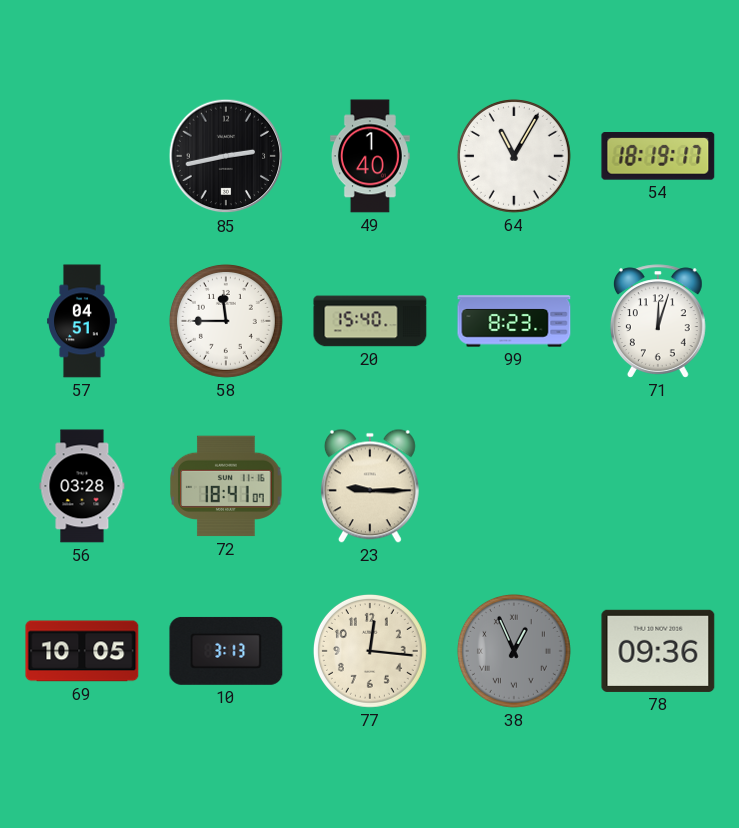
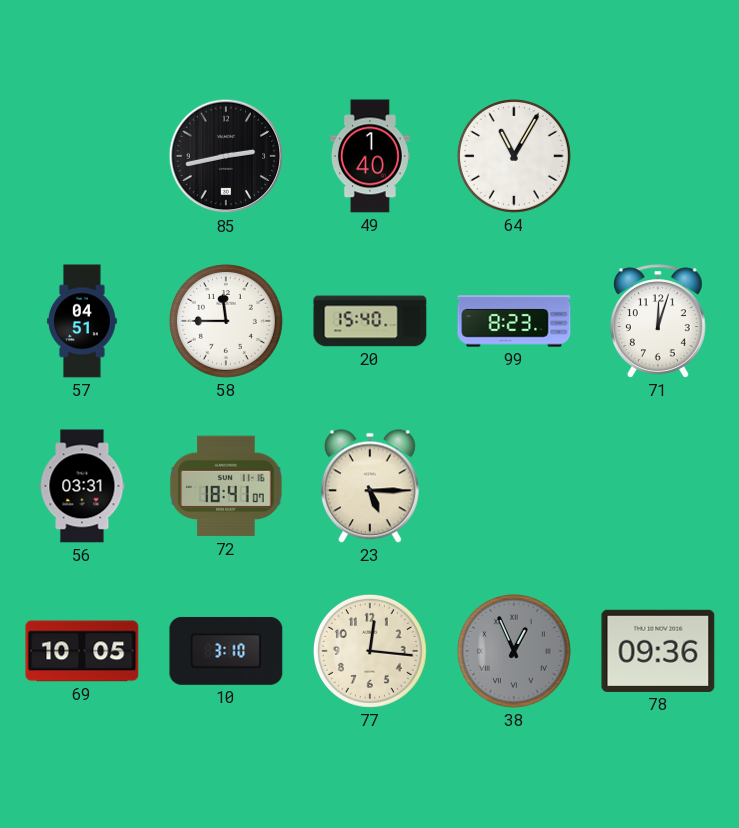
54: 18:19 -> none (658, 156)
56: 03:28 -> 03:31 (82, 486)
23: 9:15 -> 5:15 (370, 486)
10: 3:13 -> 3:10 (226, 651)
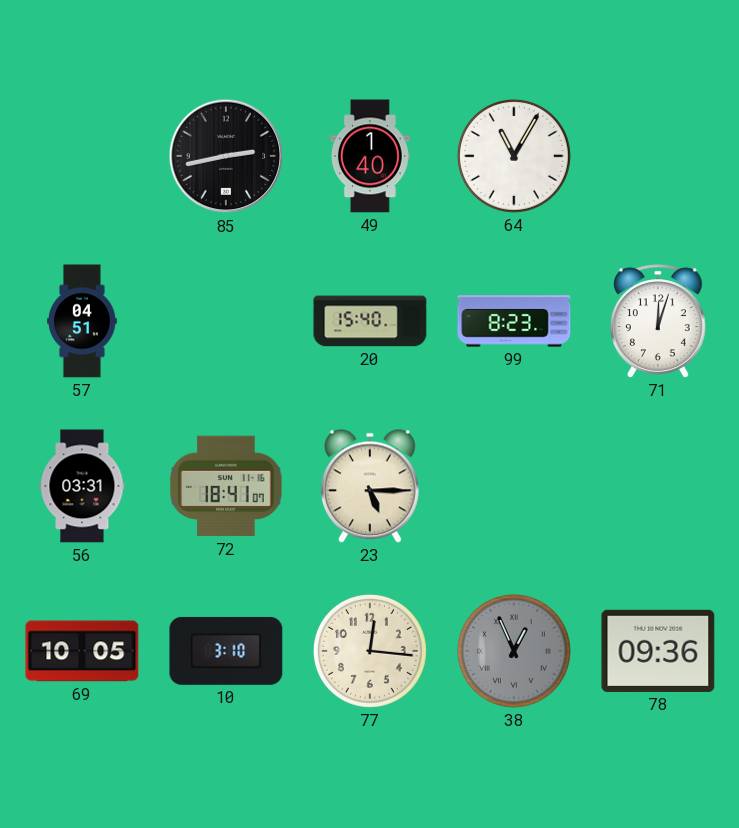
58: 11:45 -> none (226, 321)
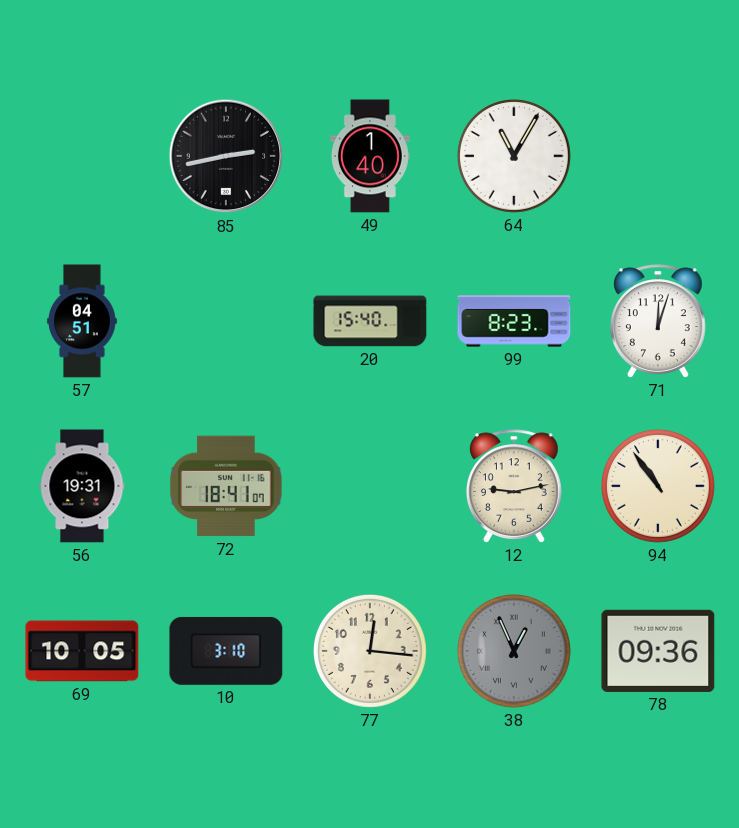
56: 03:31 -> 19:31 (82, 486)
23: 5:15 -> none (370, 486)
12: none -> 9:13 (514, 486)
94: none -> 10:54 (658, 486)
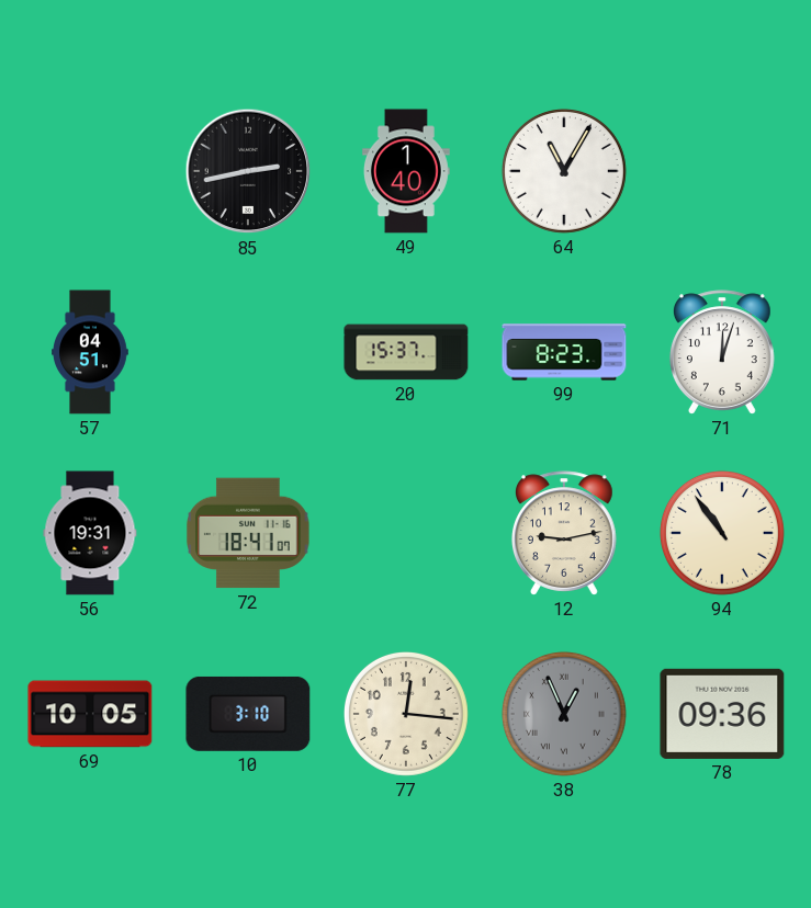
20: 15:40 -> 15:37 (406, 352)
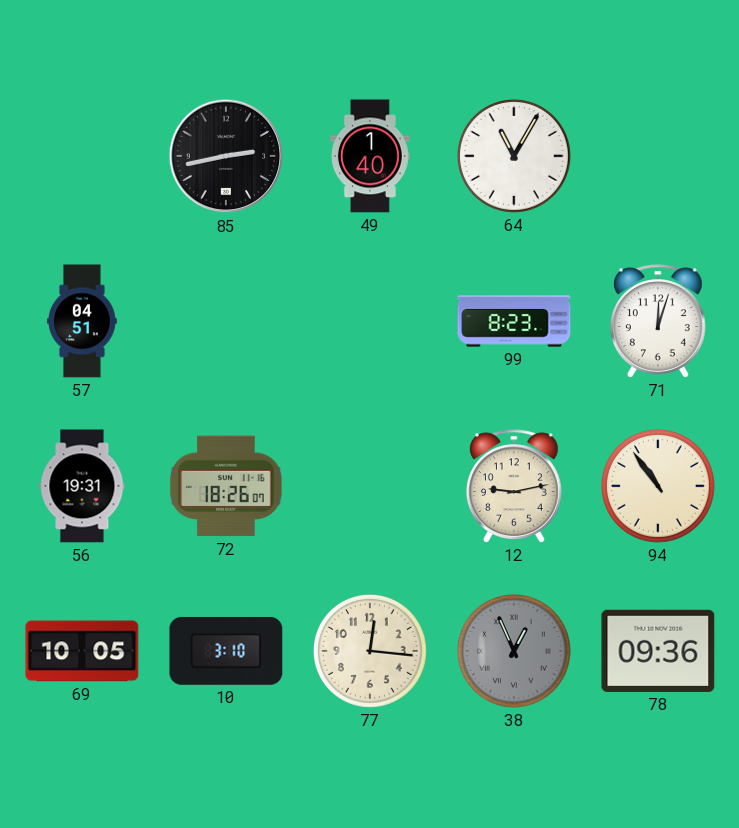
20: 15:37 -> none (406, 352)
72: 18:41 -> 18:26 (226, 486)
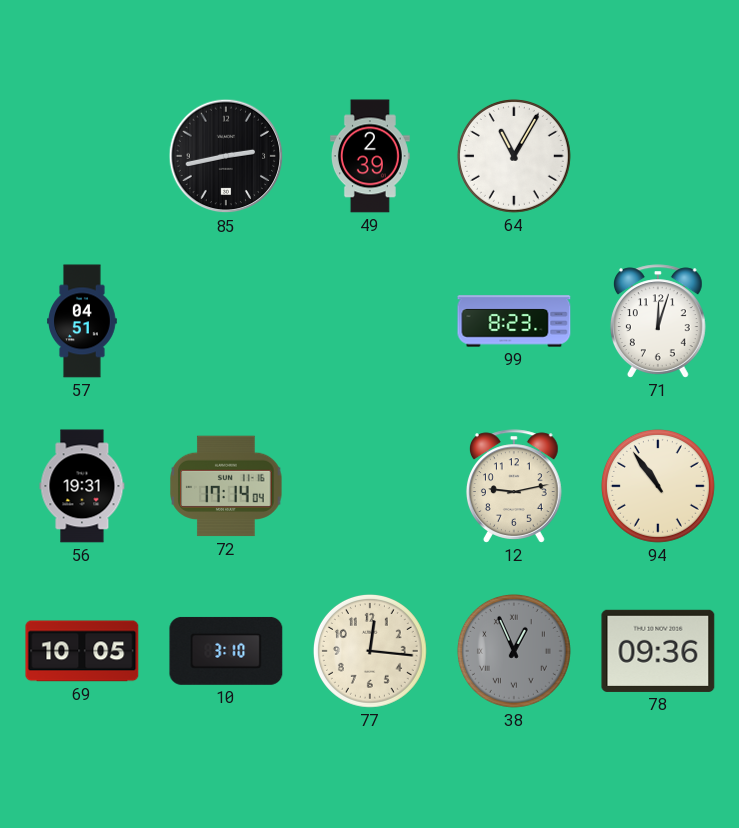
49: 1:40 -> 2:39 (370, 156)
72: 18:26 -> 17:14 (226, 486)
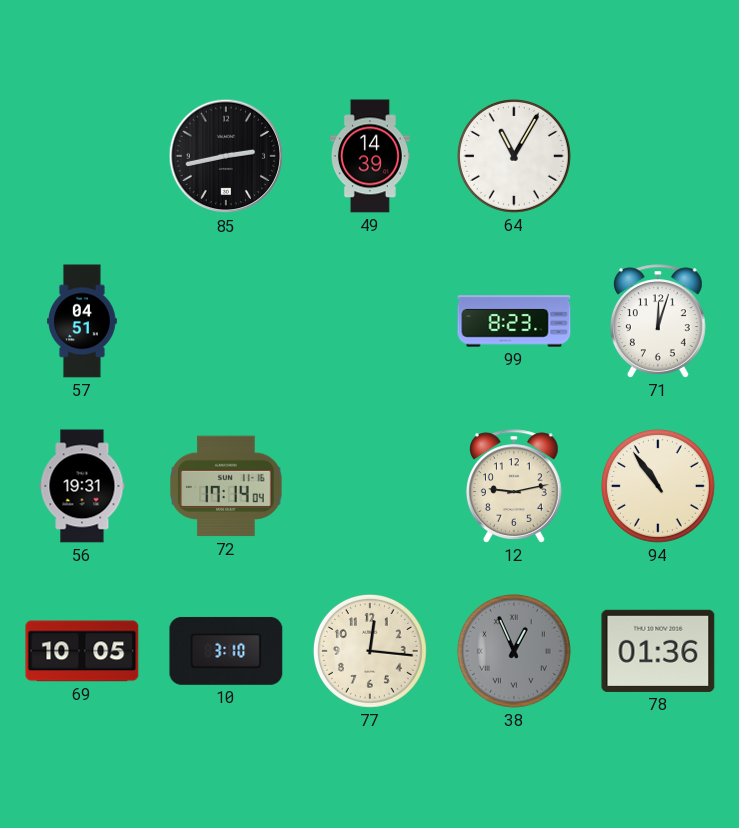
49: 2:39 -> 14:39 (370, 156)
78: 09:36 -> 01:36 (658, 651)
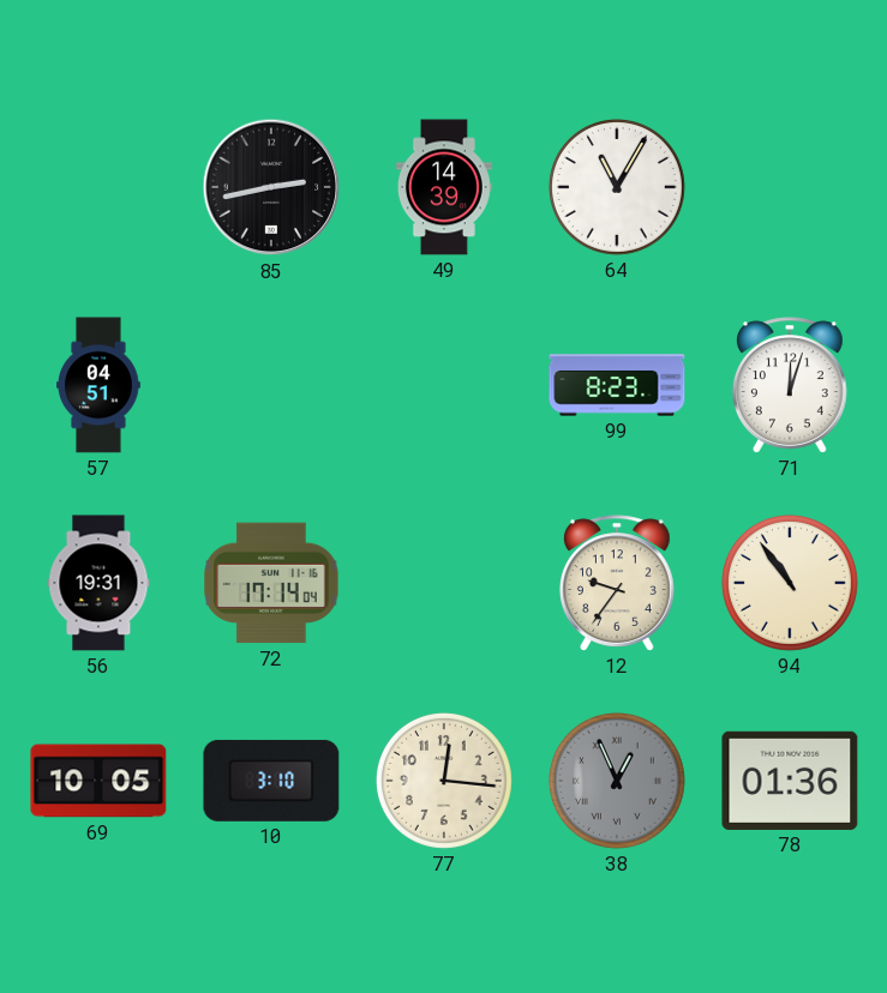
12: 9:13 -> 9:36 (617, 583)
